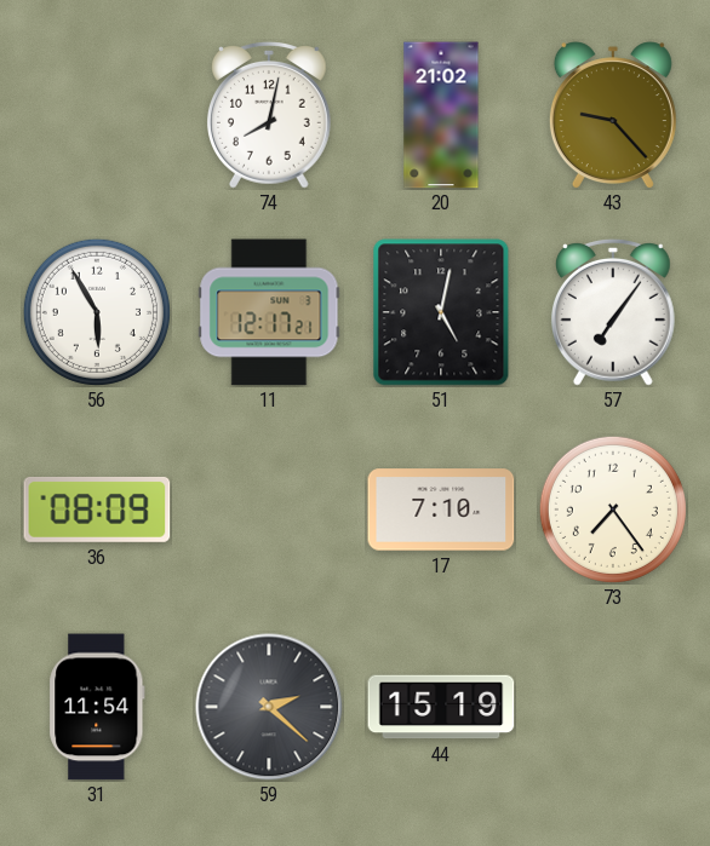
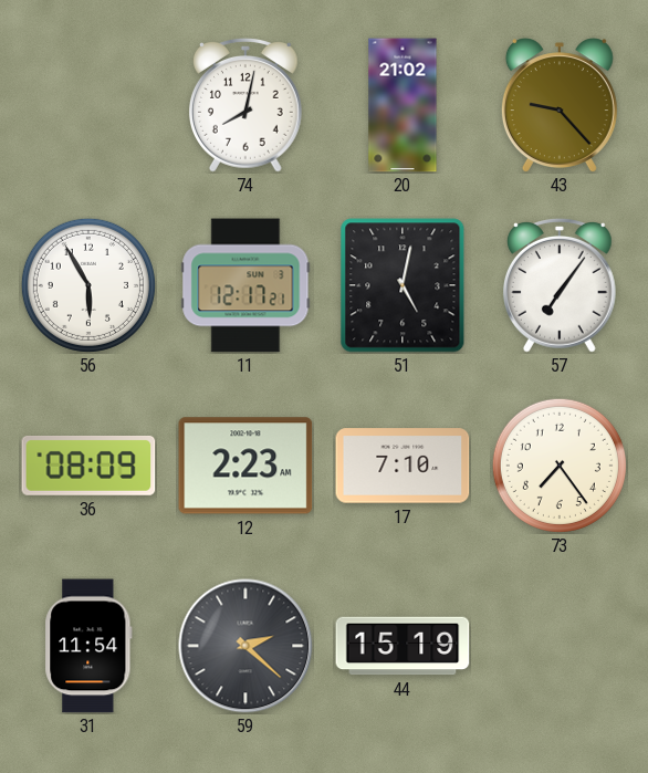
12: none -> 2:23 (245, 466)
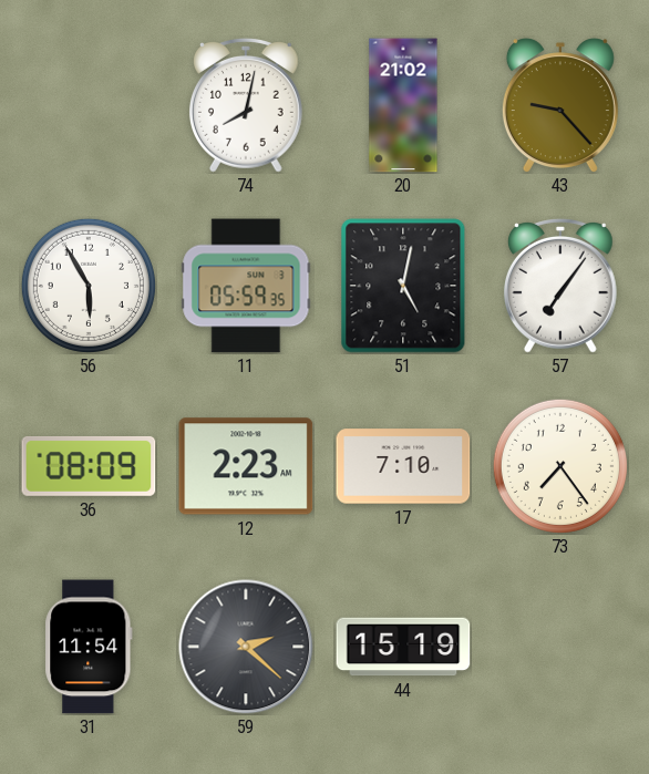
11: 12:17 -> 05:59 (246, 286)
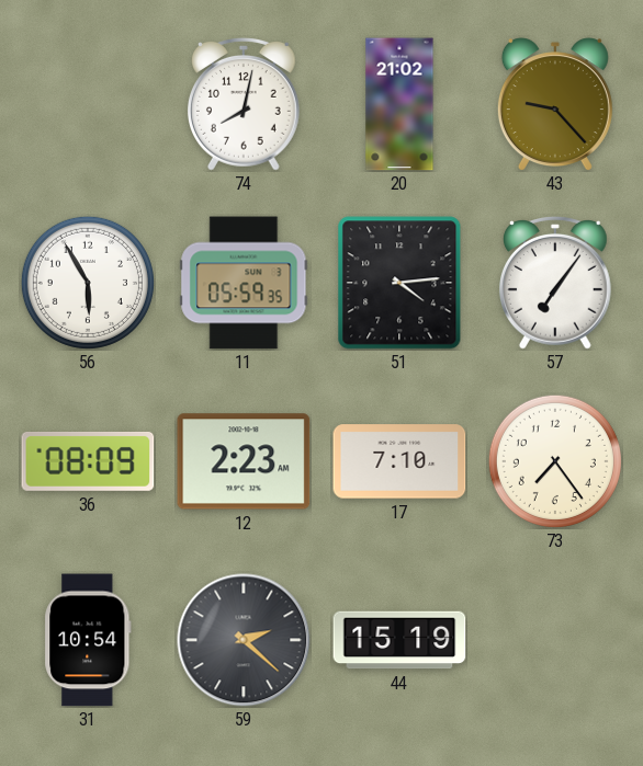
51: 5:02 -> 4:14 (399, 283)
31: 11:54 -> 10:54 (88, 640)
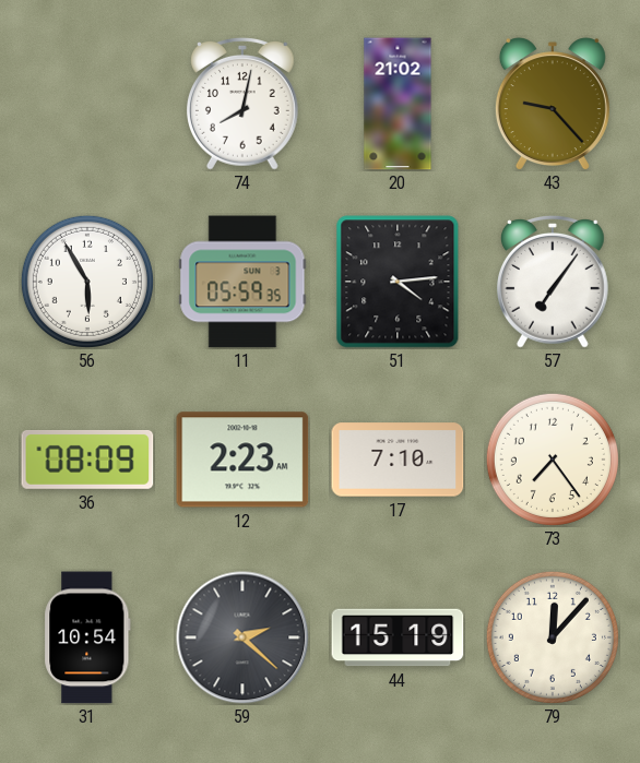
79: none -> 12:07 (553, 637)
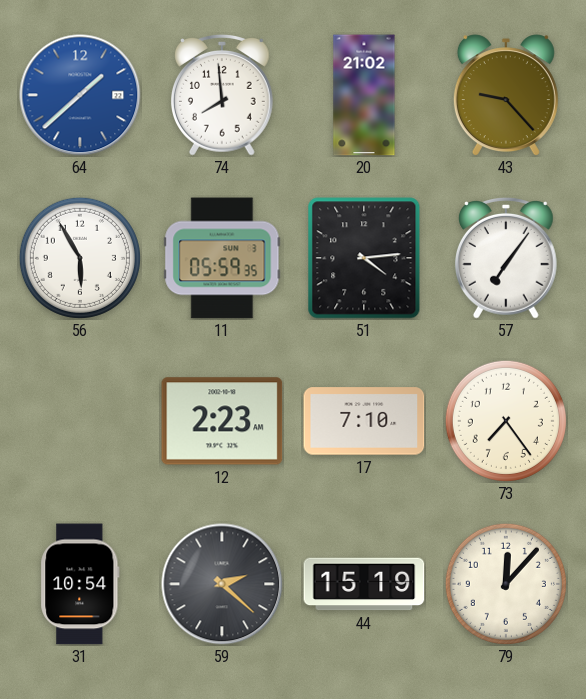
64: none -> 1:38 (80, 95)
74: 8:02 -> 7:59 (222, 96)
36: 08:09 -> none (87, 460)
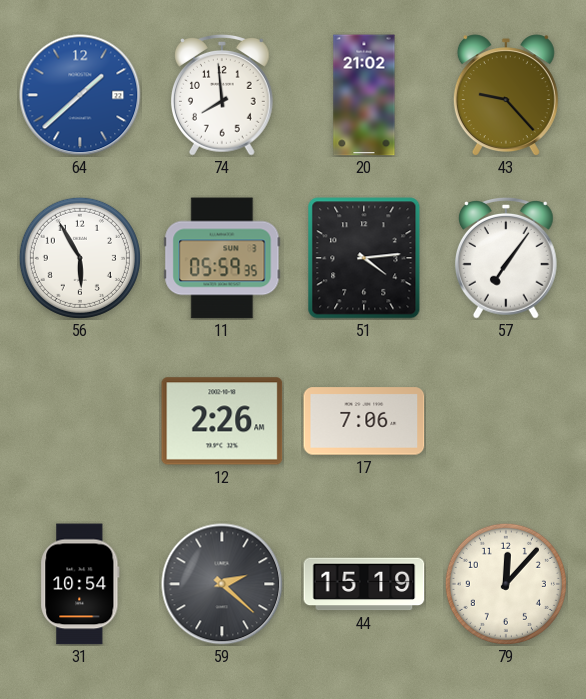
12: 2:23 -> 2:26 (222, 421)
17: 7:10 -> 7:06 (364, 421)
73: 7:24 -> none (506, 421)
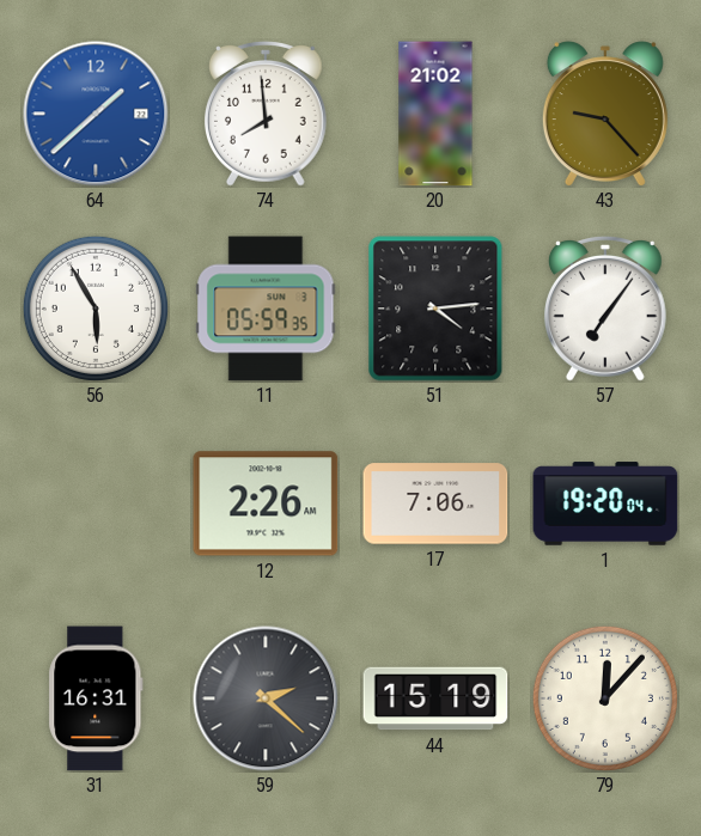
1: none -> 19:20 (605, 504)
31: 10:54 -> 16:31 (96, 698)
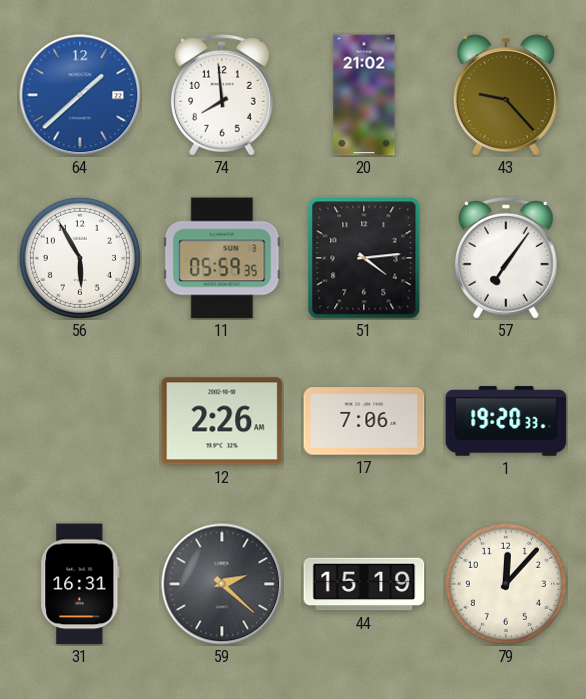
1: 19:20:04 -> 19:20:33 (506, 421)
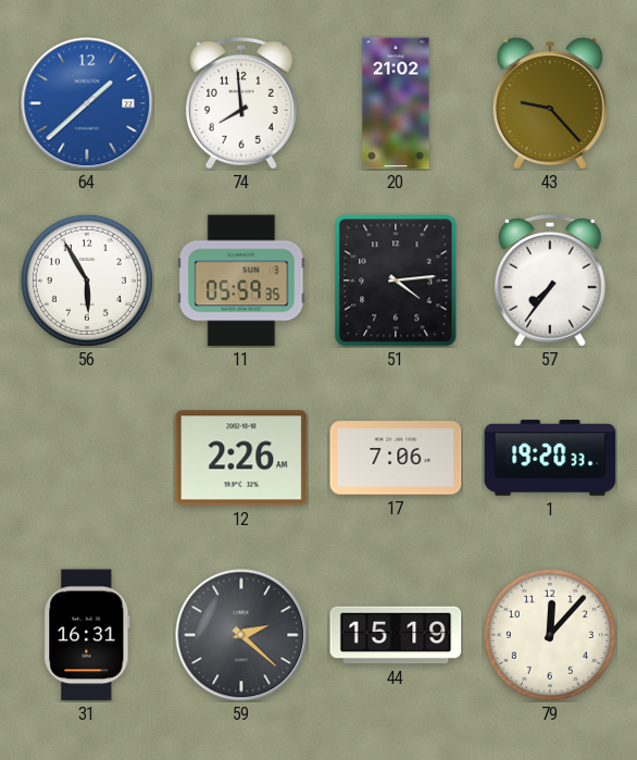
57: 7:06 -> 7:36 (550, 282)
